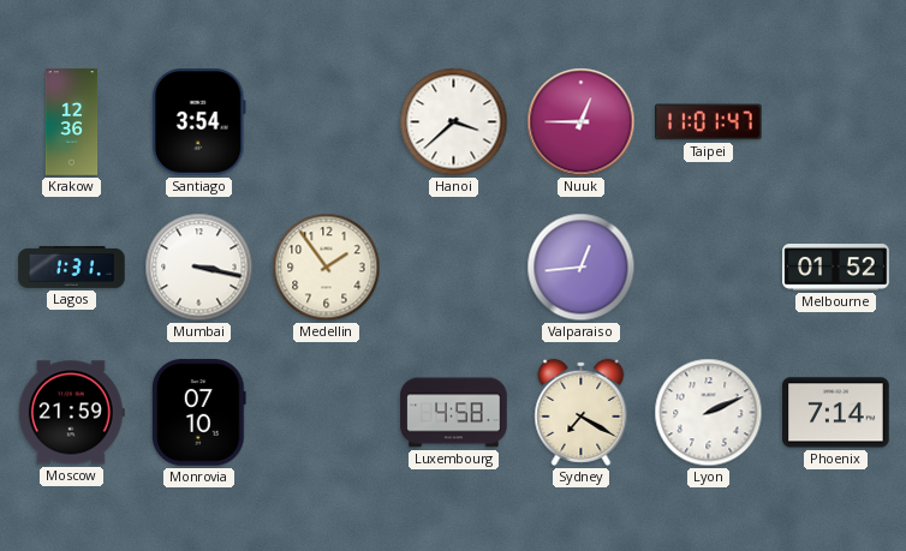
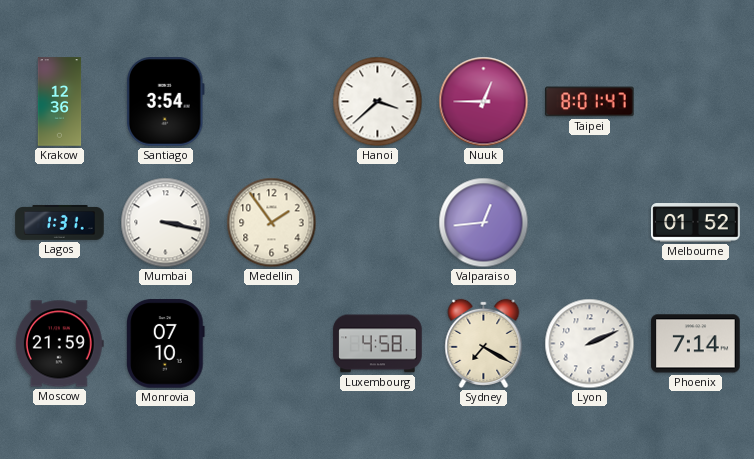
Taipei: 11:01 -> 8:01 (590, 102)
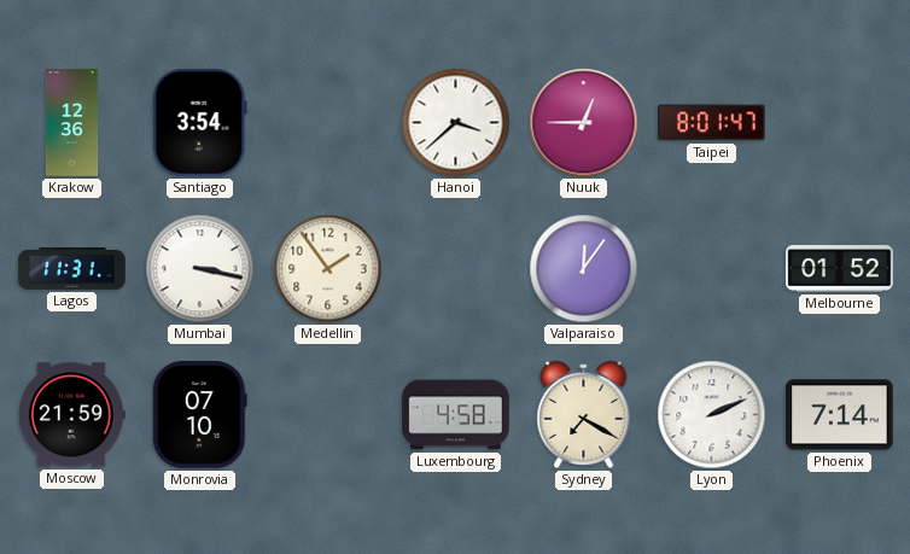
Lagos: 1:31 -> 11:31 (72, 268)
Valparaiso: 12:44 -> 12:06 (584, 269)
